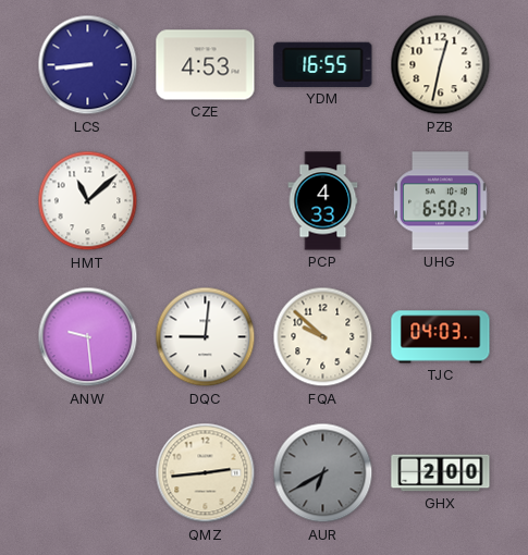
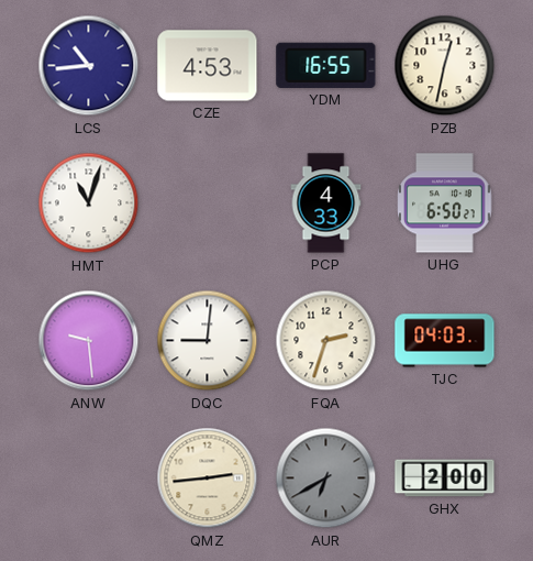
LCS: 8:44 -> 10:44 (89, 66)
HMT: 11:08 -> 11:03 (89, 204)
FQA: 9:52 -> 2:33 (326, 341)
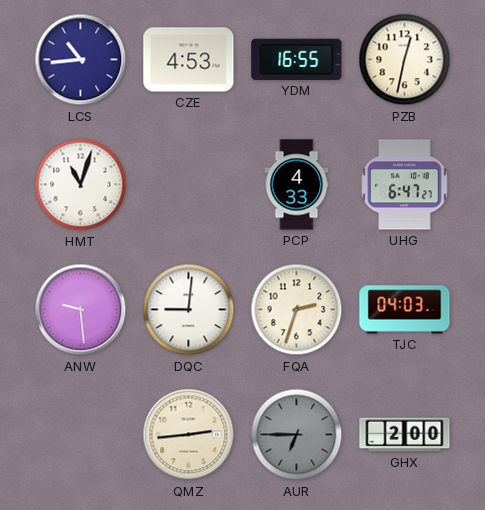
UHG: 6:50 -> 6:47 (405, 185)
AUR: 6:40 -> 6:45 (297, 435)
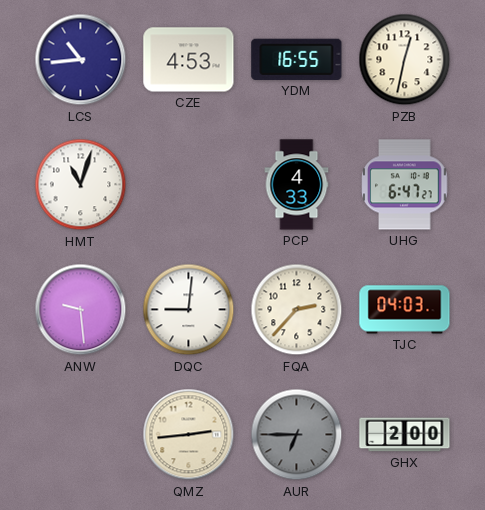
FQA: 2:33 -> 2:37 (297, 310)
